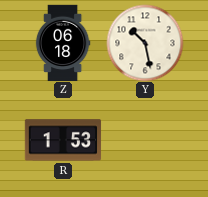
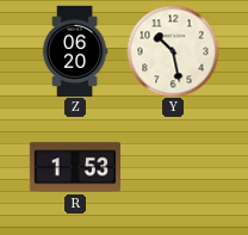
Z: 06:18 -> 06:20 (75, 51)
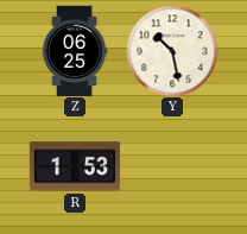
Z: 06:20 -> 06:25 (75, 51)
